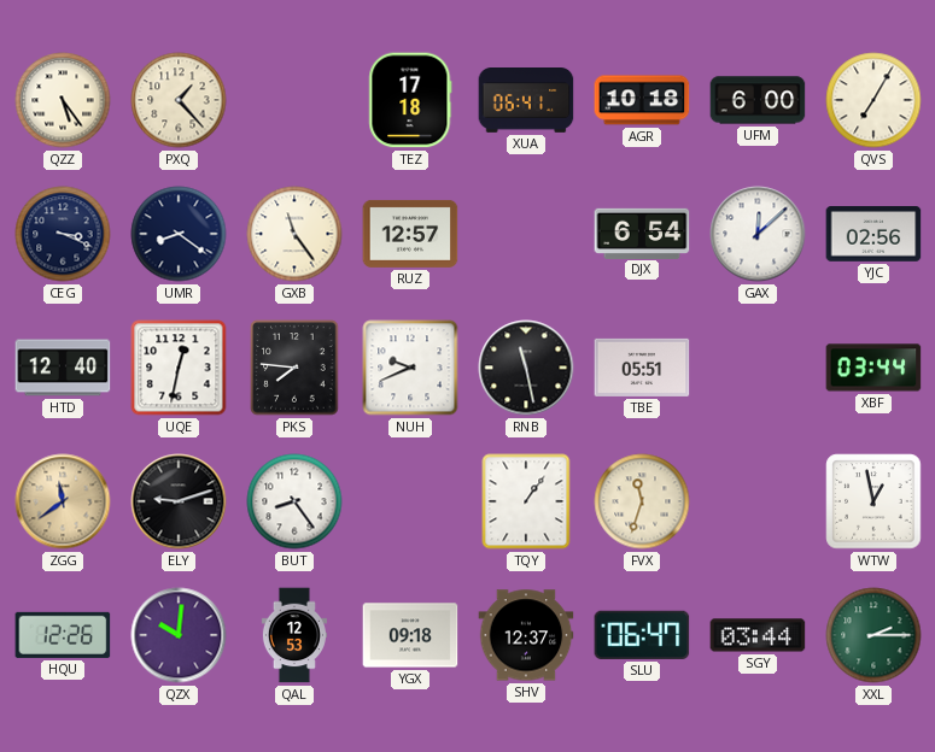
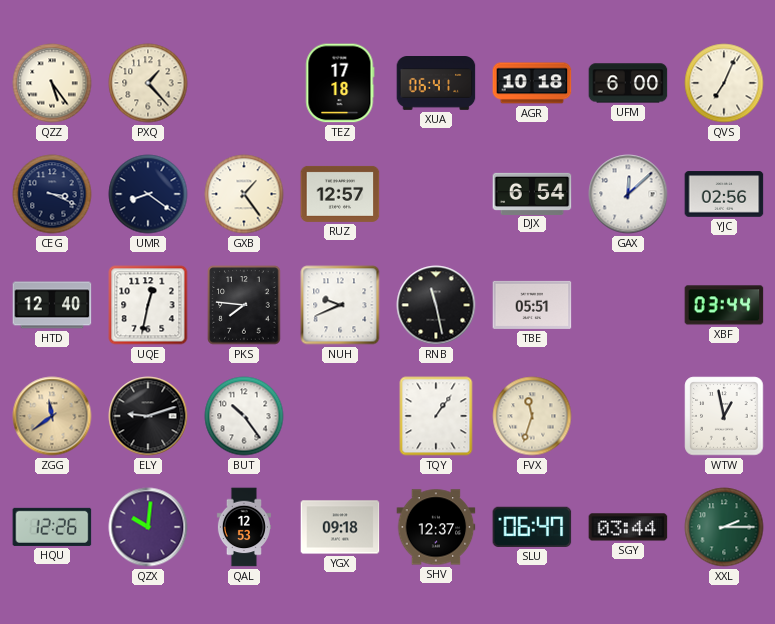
QVS: 7:05 -> 7:04 (724, 83)
GXB: 11:24 -> 1:24 (244, 194)
BUT: 8:24 -> 10:24 (244, 416)
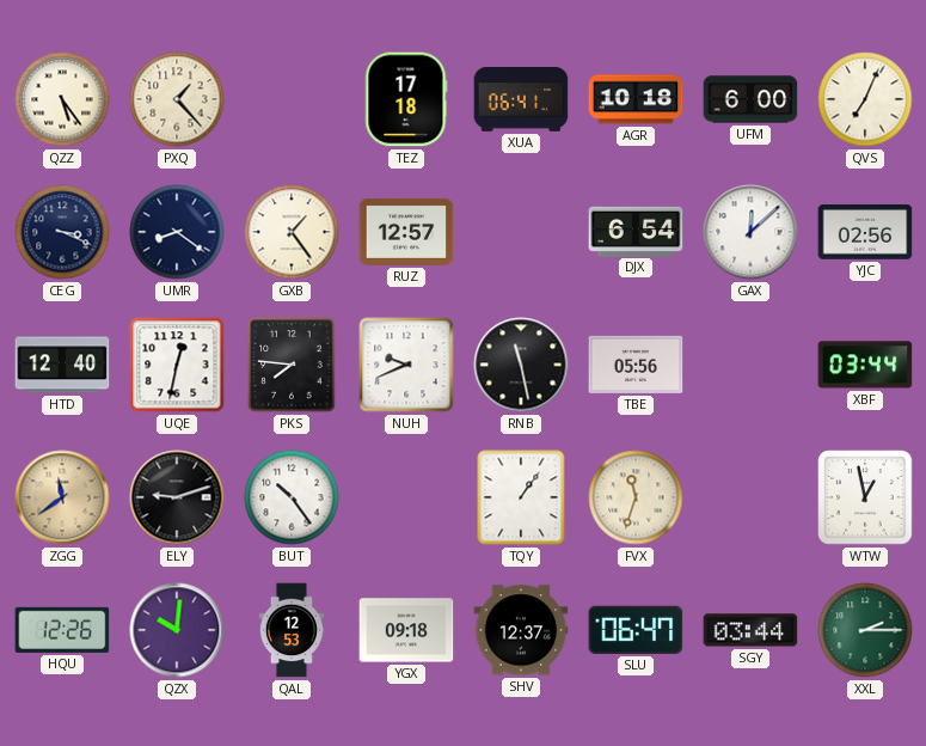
TBE: 05:51 -> 05:56 (636, 365)
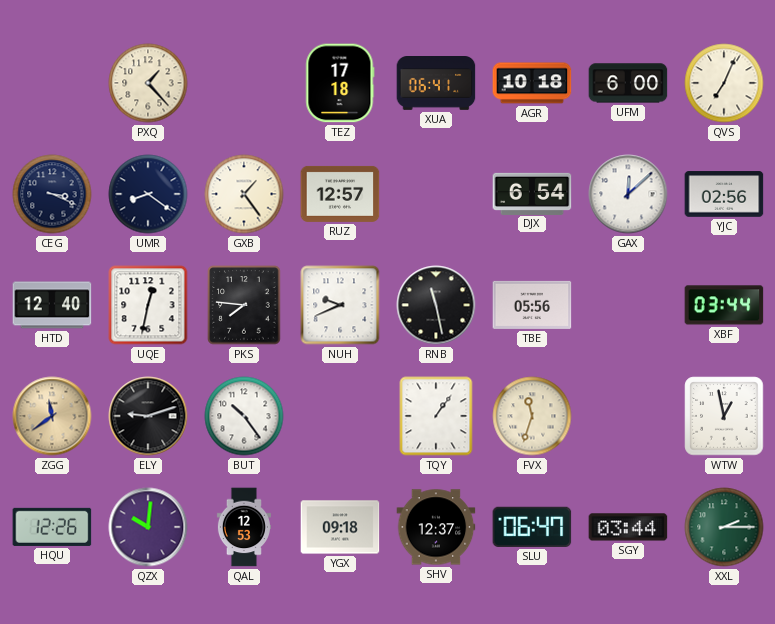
QZZ: 5:24 -> none (62, 99)
